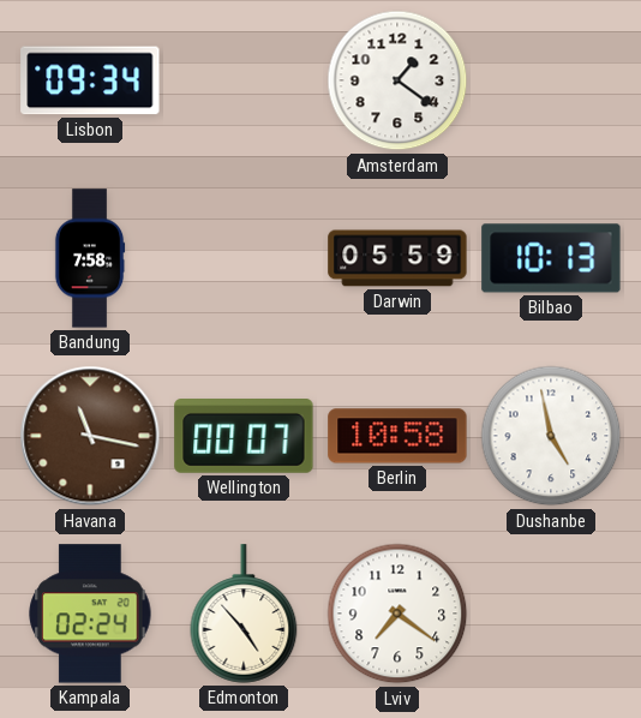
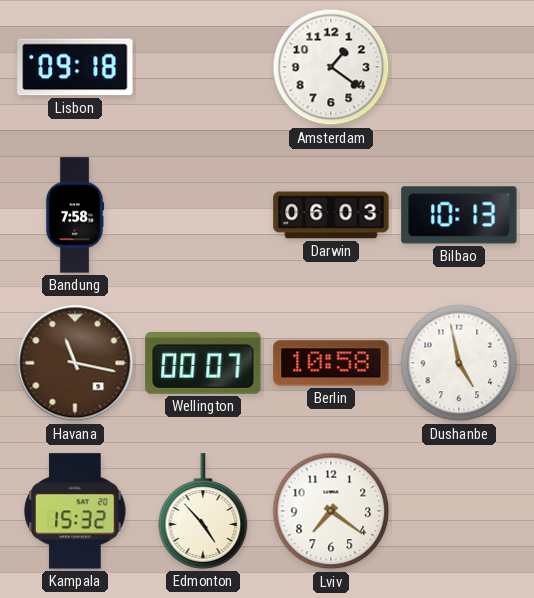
Lisbon: 09:34 -> 09:18 (75, 67)
Darwin: 05:59 -> 06:03 (331, 215)
Kampala: 02:24 -> 15:32 (75, 511)
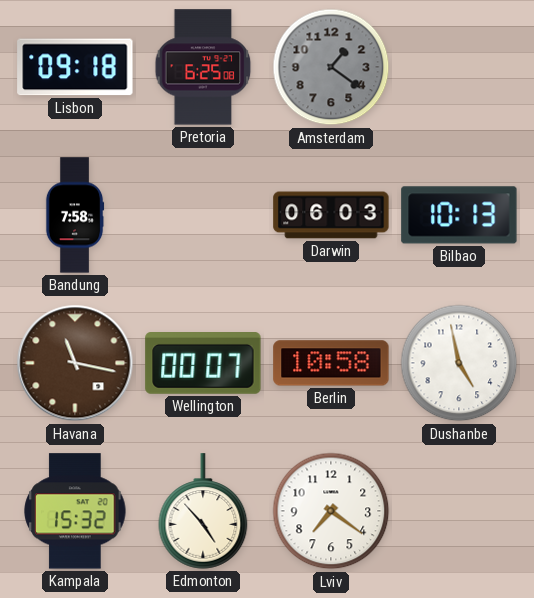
Pretoria: none -> 6:25 (203, 67)
Amsterdam dial: white -> grey (331, 67)
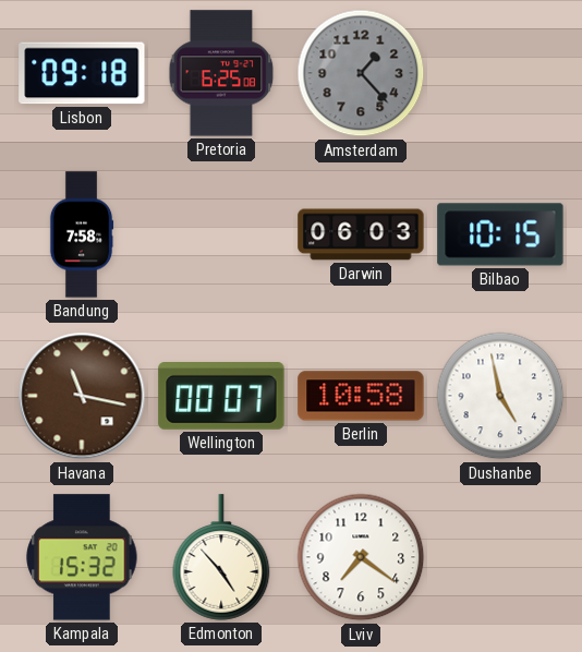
Amsterdam: 1:21 -> 1:23 (361, 73)
Bilbao: 10:13 -> 10:15 (500, 234)
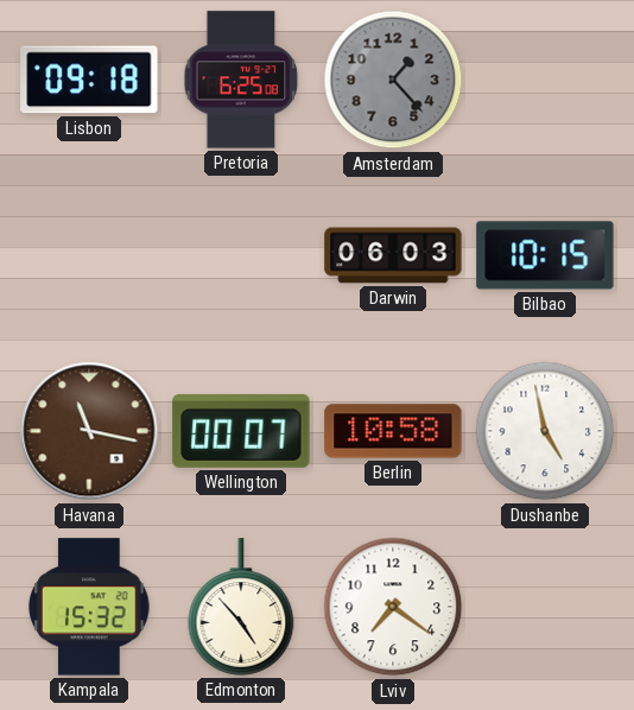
Bandung: 7:58 -> none (82, 234)
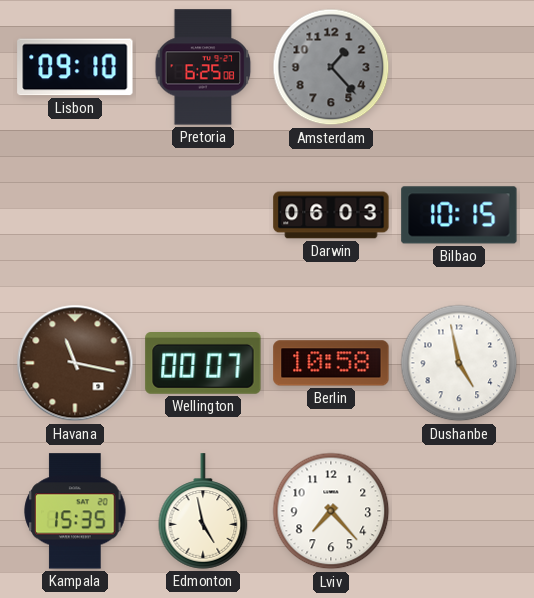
Lisbon: 09:18 -> 09:10 (75, 67)
Kampala: 15:32 -> 15:35 (75, 511)
Edmonton: 4:53 -> 4:58 (203, 511)
Lviv: 7:21 -> 7:23 (331, 511)
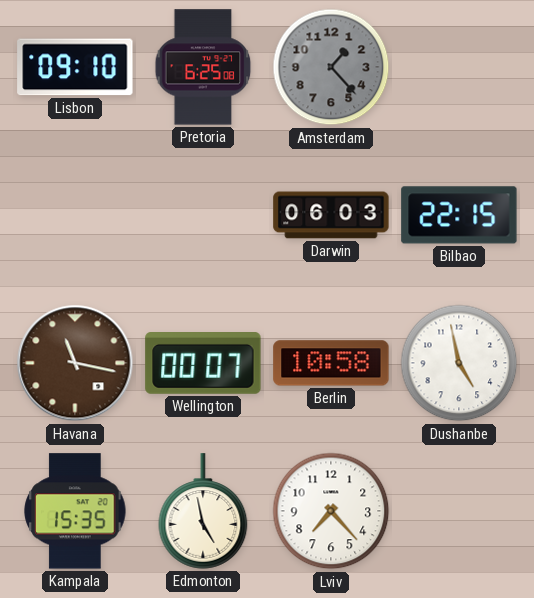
Bilbao: 10:15 -> 22:15 (459, 215)
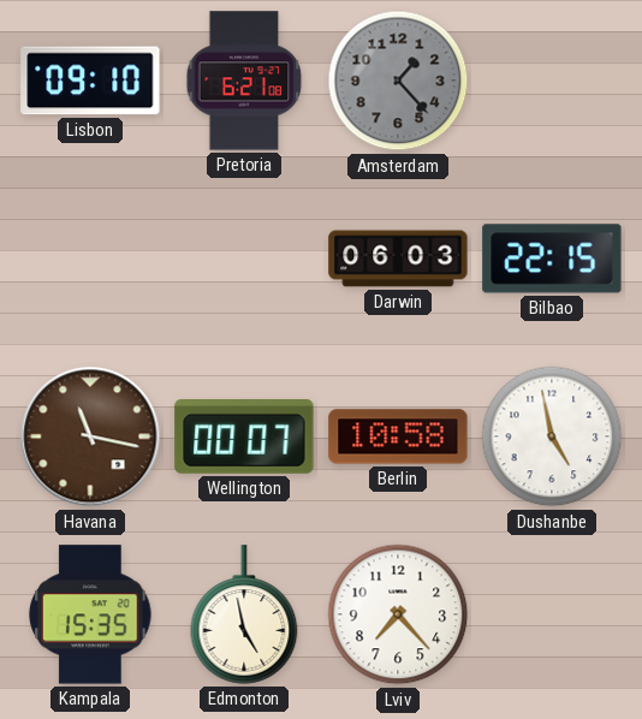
Pretoria: 6:25 -> 6:21 (244, 81)
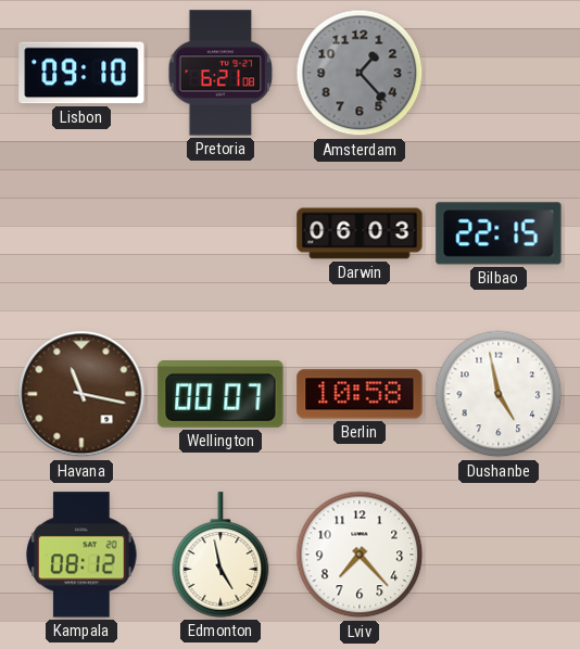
Kampala: 15:35 -> 08:12 (81, 555)
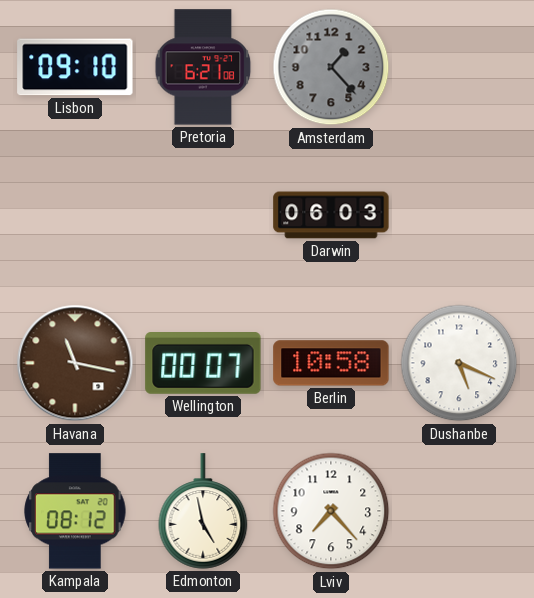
Bilbao: 22:15 -> none (499, 233)
Dushanbe: 4:58 -> 5:19 (459, 363)
